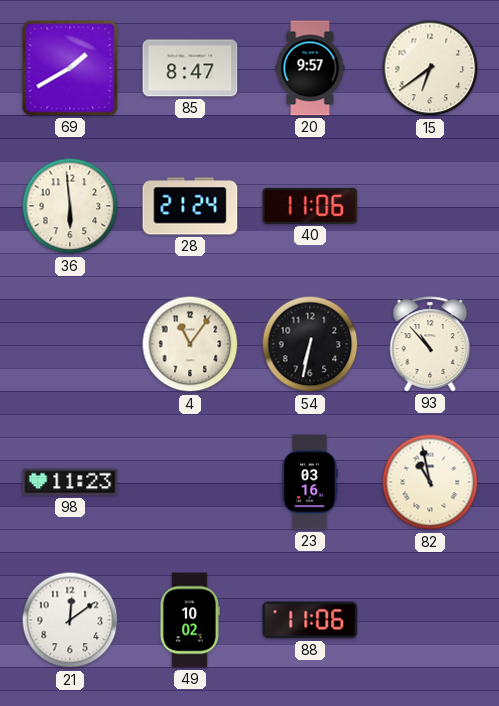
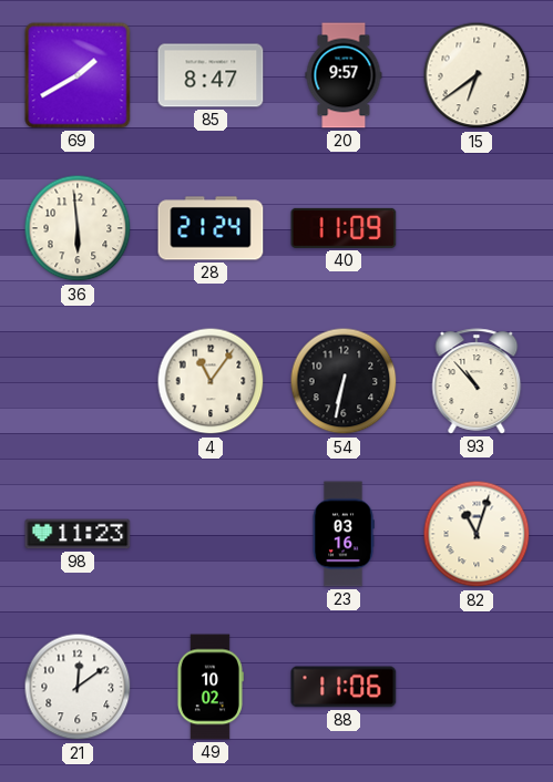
40: 11:06 -> 11:09 (344, 228)
82: 10:58 -> 11:03 (477, 534)
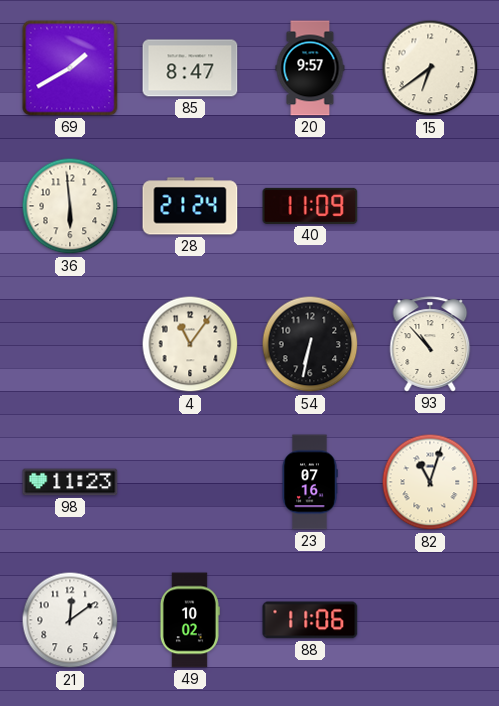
23: 03:16 -> 07:16 (310, 482)
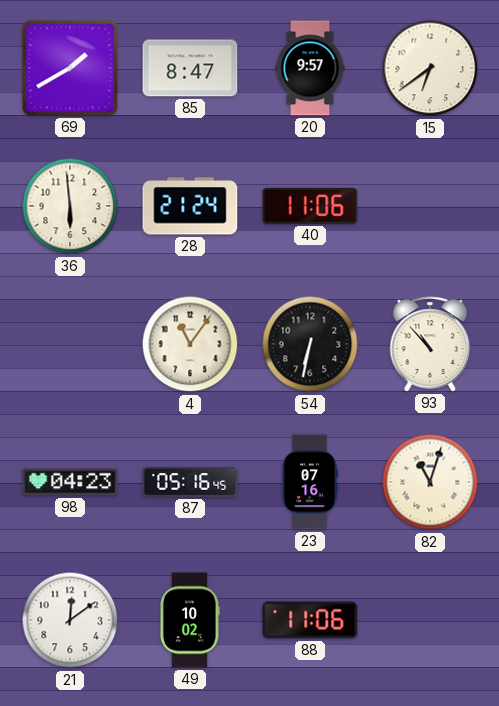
40: 11:09 -> 11:06 (310, 206)
98: 11:23 -> 04:23 (70, 482)
87: none -> 05:16 (190, 482)
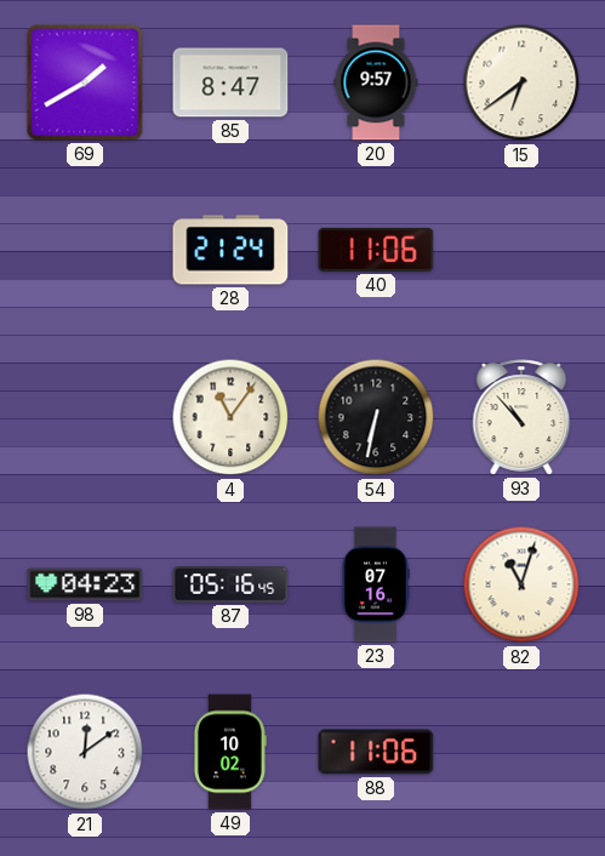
36: 5:59 -> none (70, 206)
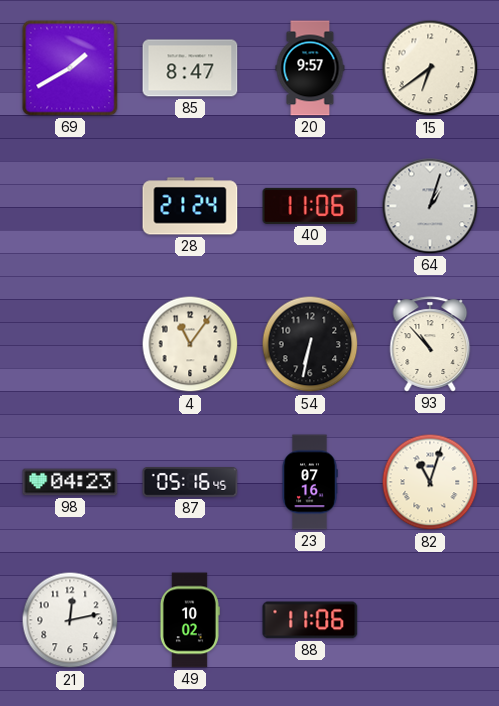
64: none -> 1:03 (430, 206)
21: 12:09 -> 12:13 (70, 620)
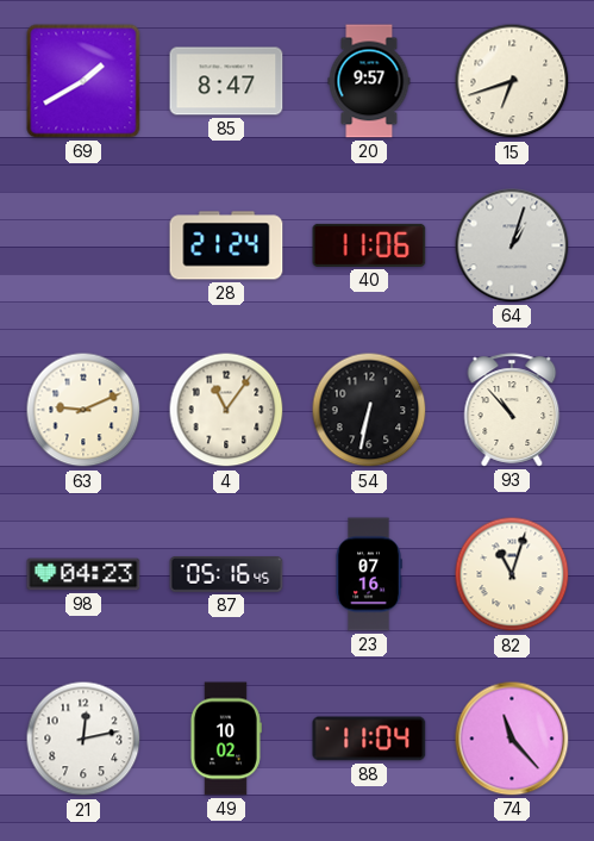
15: 6:39 -> 6:42 (512, 81)
63: none -> 9:11 (83, 410)
88: 11:06 -> 11:04 (369, 739)
74: none -> 11:23 (512, 739)
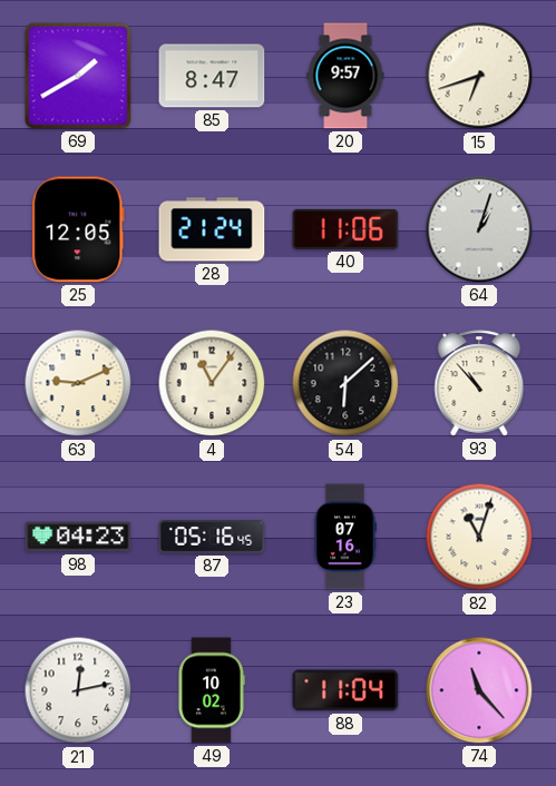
25: none -> 12:05 (79, 229)
54: 6:32 -> 6:08 (345, 383)
